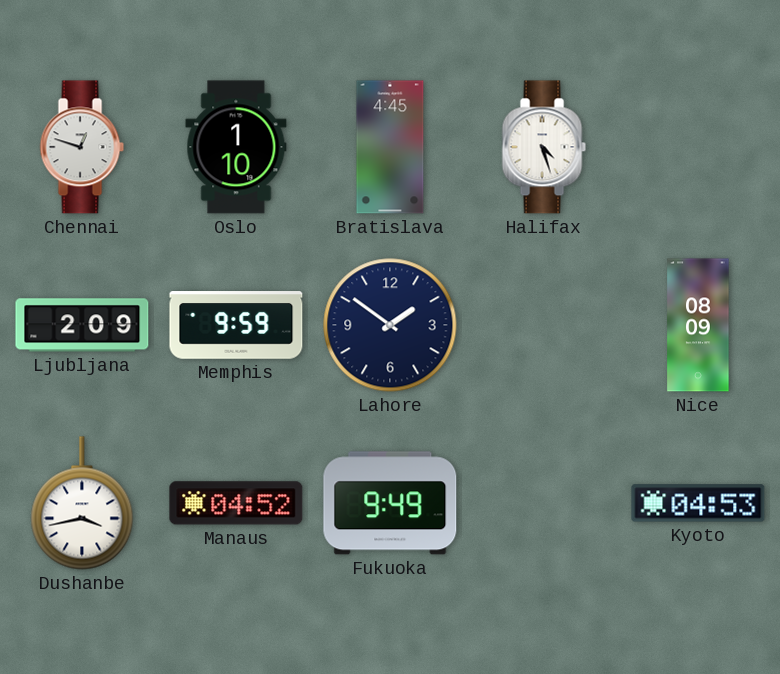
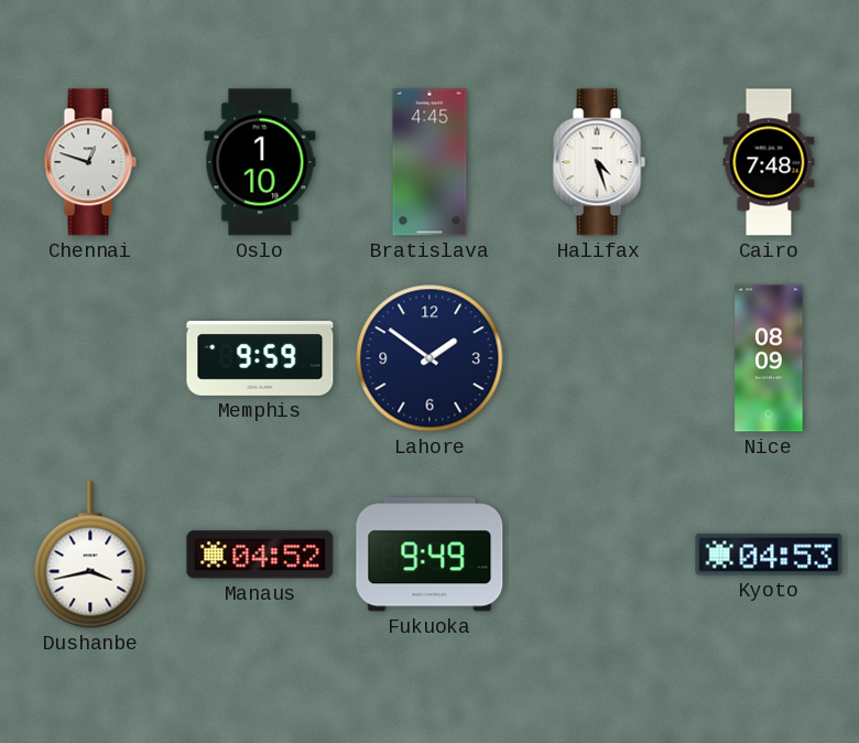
Cairo: none -> 7:48 (769, 162)
Ljubljana: 2:09 -> none (82, 325)
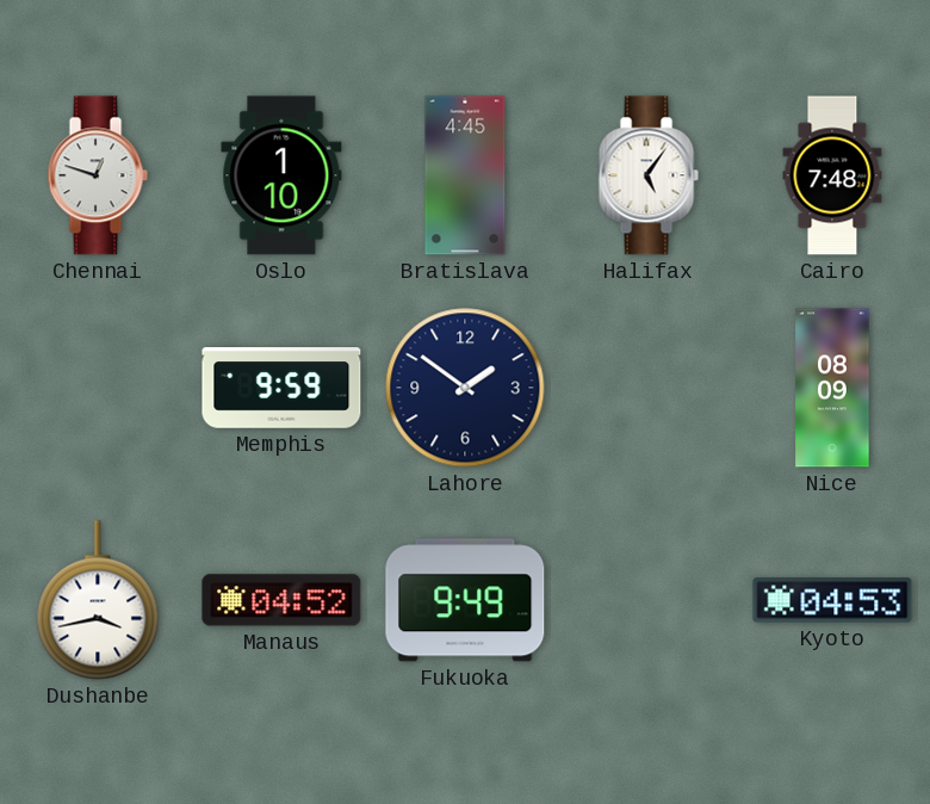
Halifax: 4:27 -> 5:06 (649, 175)
